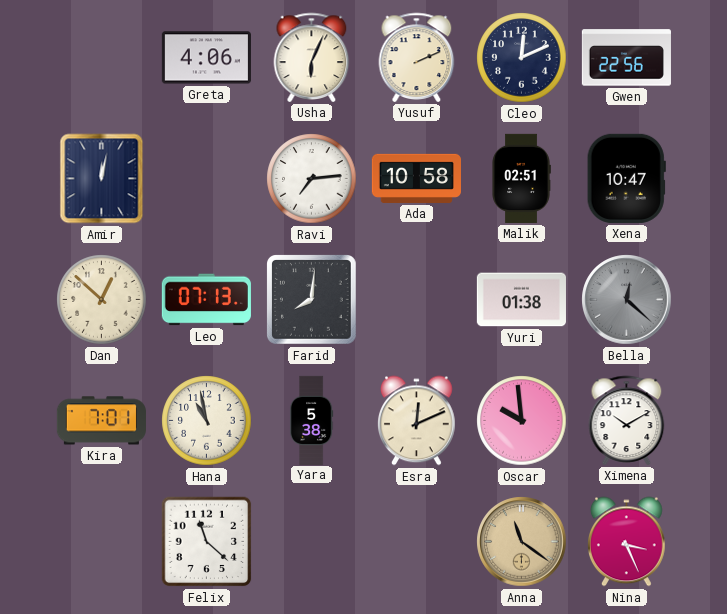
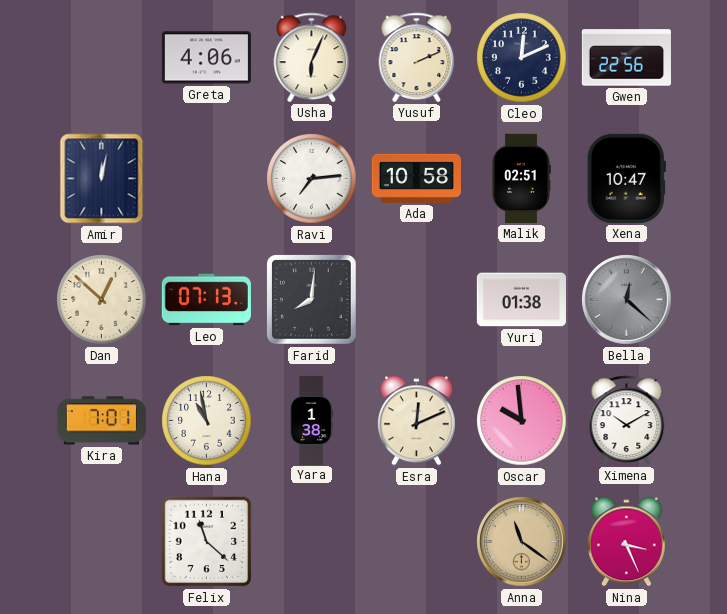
Yara: 5:38 -> 1:38 (312, 420)
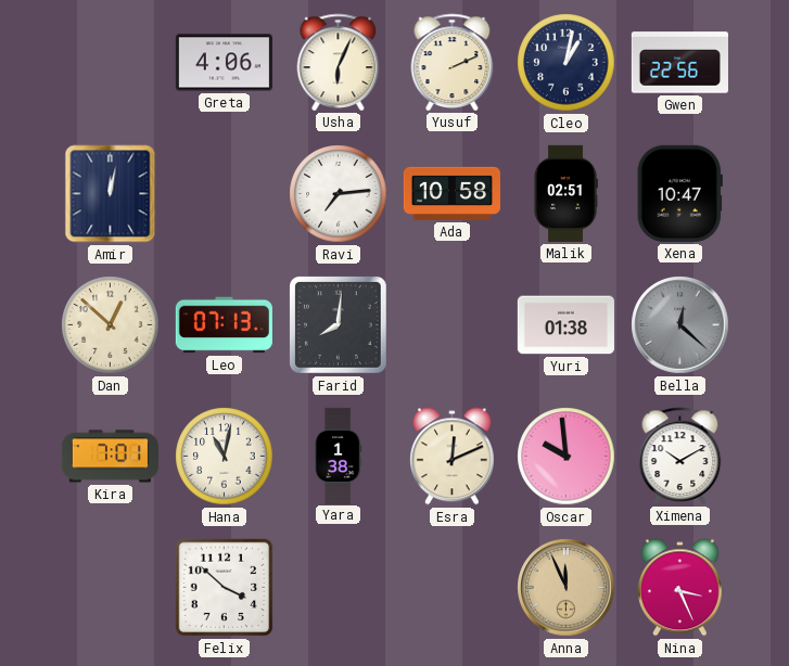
Cleo: 12:11 -> 1:02 (567, 63)
Hana: 10:58 -> 11:02 (225, 457)
Felix: 11:22 -> 3:52 (225, 588)
Anna: 11:21 -> 11:56 (567, 588)
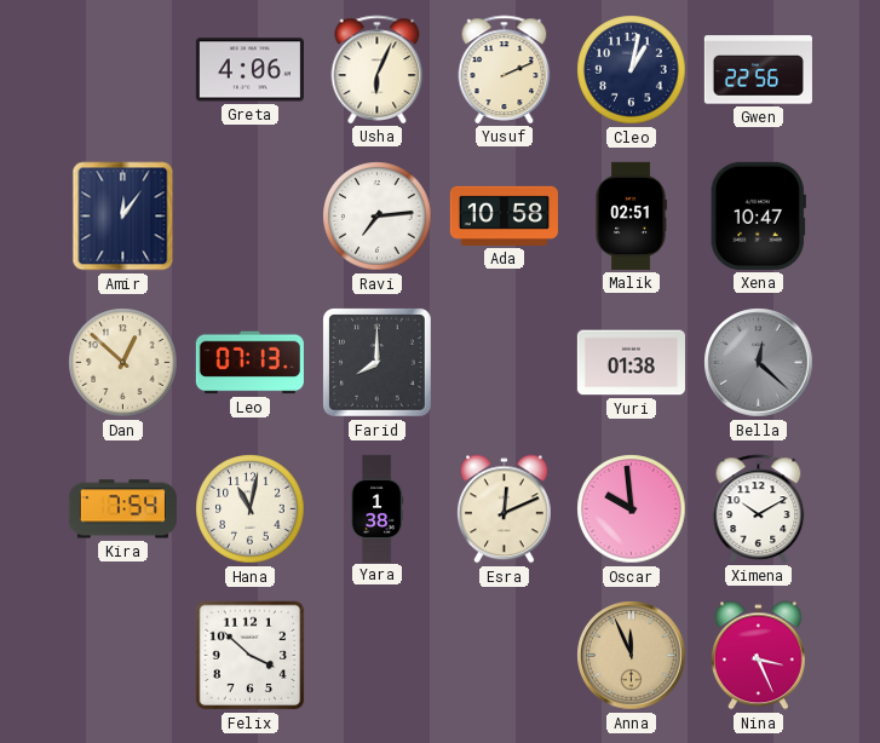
Amir: 12:02 -> 12:06 (123, 217)
Farid: 8:01 -> 8:00 (378, 363)
Kira: 7:01 -> 7:54 (122, 509)
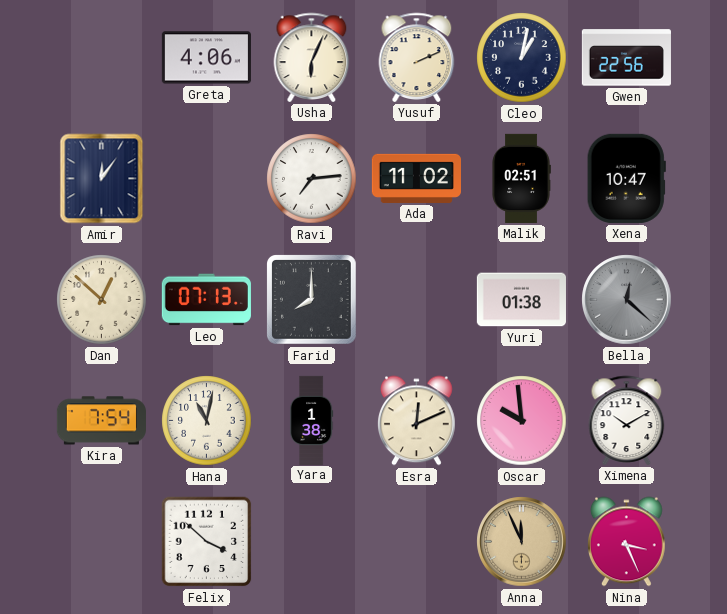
Ada: 10:58 -> 11:02 (416, 178)
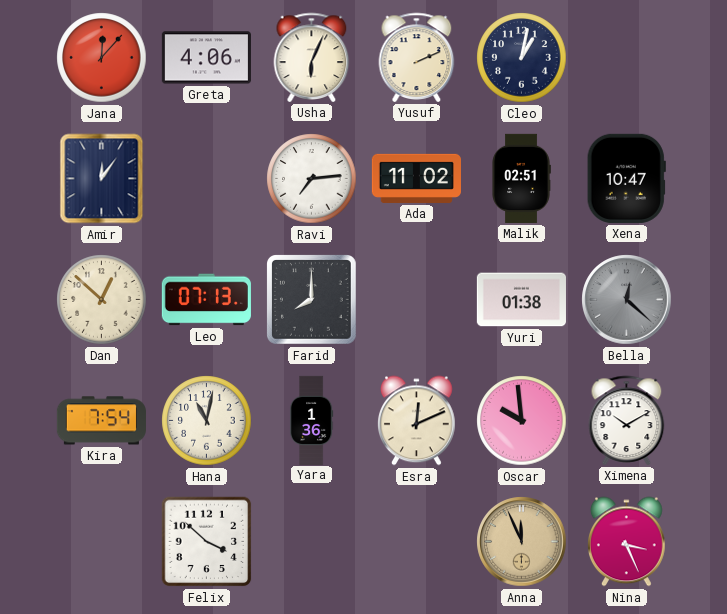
Jana: none -> 12:07 (102, 58)
Gwen: 22:56 -> none (626, 58)
Yara: 1:38 -> 1:36 (312, 420)
